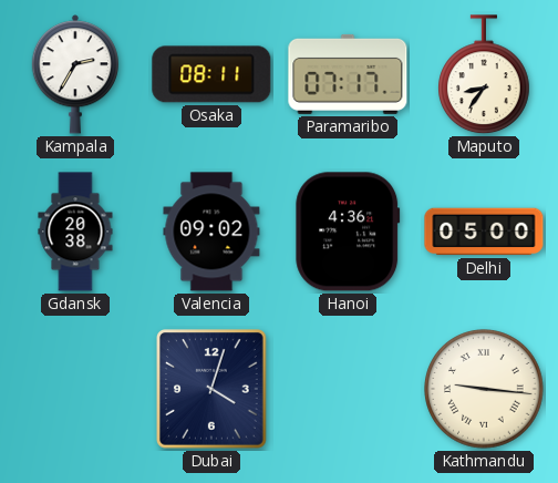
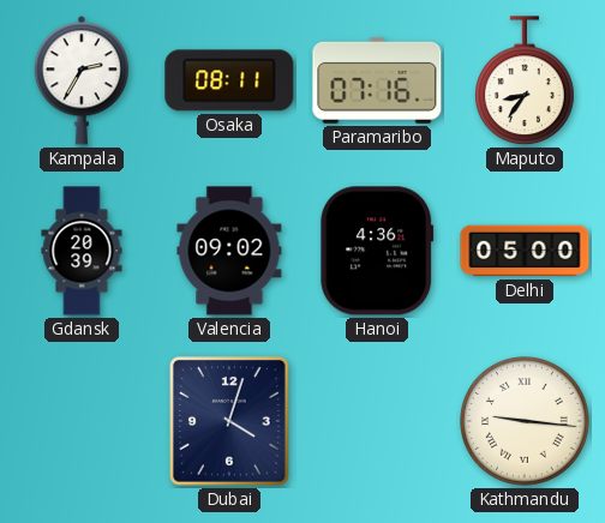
Paramaribo: 07:17 -> 07:16 (377, 80)
Gdansk: 20:38 -> 20:39 (82, 251)
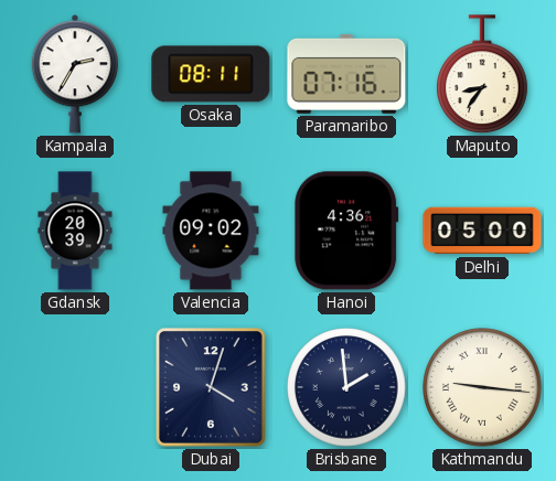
Brisbane: none -> 1:59 (346, 387)
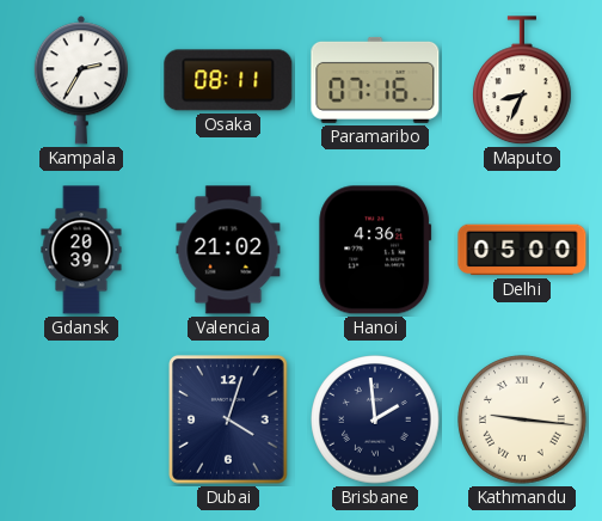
Maputo: 8:36 -> 8:34 (523, 81)
Valencia: 09:02 -> 21:02 (228, 250)
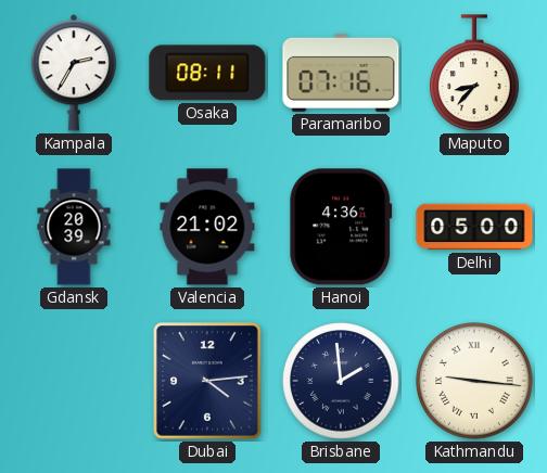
Maputo: 8:34 -> 8:37 (475, 74)
Dubai: 4:03 -> 4:14 (208, 381)
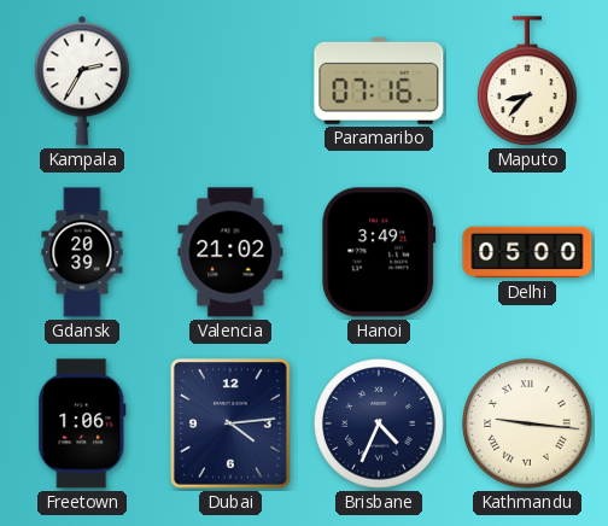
Osaka: 08:11 -> none (207, 73)
Hanoi: 4:36 -> 3:49 (379, 252)
Freetown: none -> 1:06 (82, 423)
Brisbane: 1:59 -> 4:34 (379, 423)
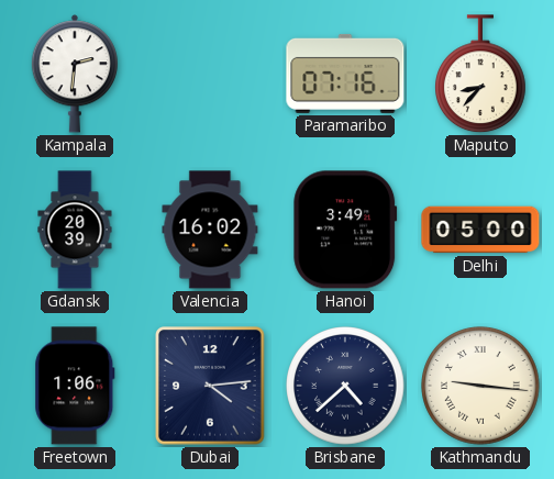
Kampala: 2:35 -> 2:31 (74, 74)
Valencia: 21:02 -> 16:02 (210, 230)
Brisbane: 4:34 -> 4:38 (345, 386)
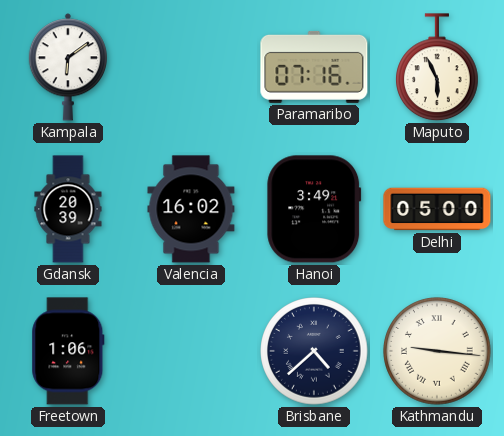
Kampala: 2:31 -> 6:09 (67, 67)
Maputo: 8:37 -> 5:56 (438, 68)
Dubai: 4:14 -> none (211, 386)
